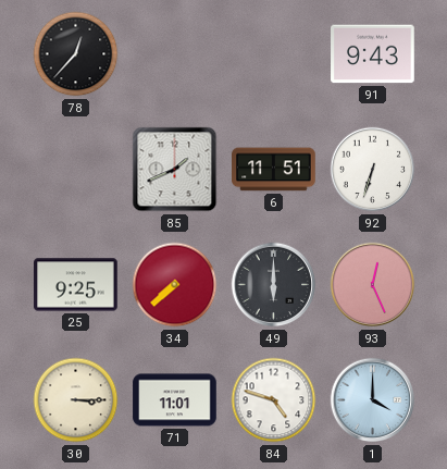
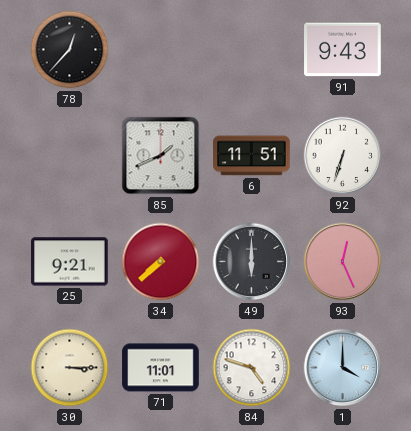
25: 9:25 -> 9:21 (70, 262)
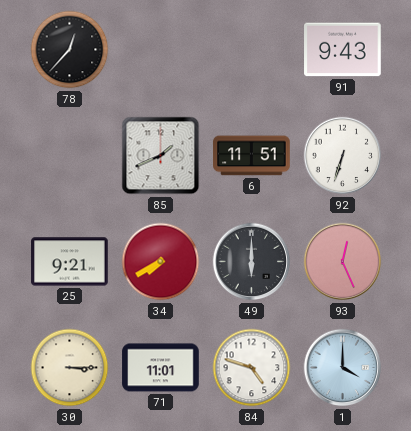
34: 7:38 -> 7:40 (161, 262)
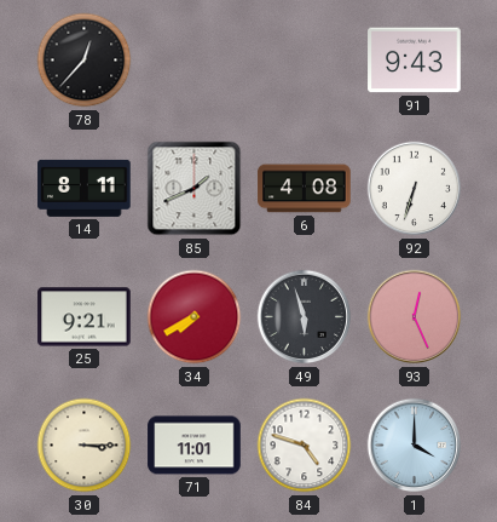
14: none -> 8:11 (85, 188)
6: 11:51 -> 4:08 (305, 189)
49: 6:00 -> 5:57 (305, 317)
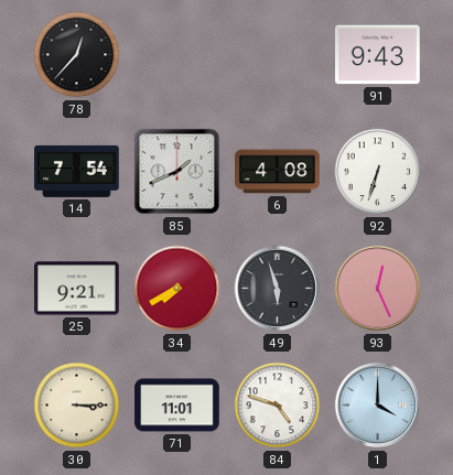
14: 8:11 -> 7:54 (77, 171)
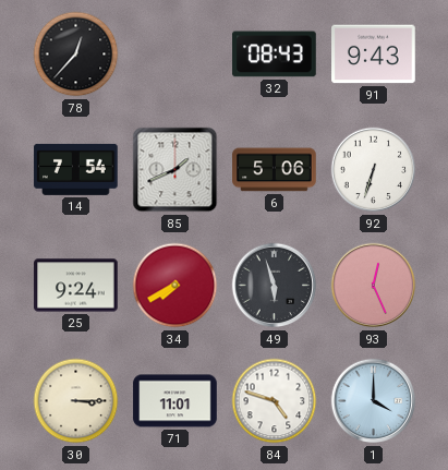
32: none -> 08:43 (275, 55)
6: 4:08 -> 5:06 (275, 170)
25: 9:21 -> 9:24 (76, 286)
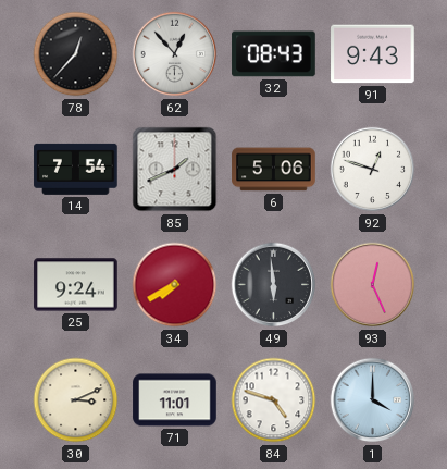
62: none -> 12:53 (175, 54)
92: 6:33 -> 12:48 (373, 170)
49: 5:57 -> 5:59 (274, 285)
30: 3:15 -> 3:11 (76, 400)
